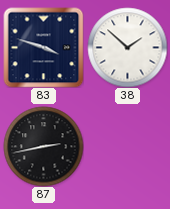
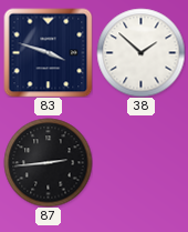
87: 2:43 -> 2:44 (48, 162)
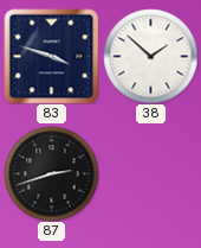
87: 2:44 -> 2:42 (51, 173)
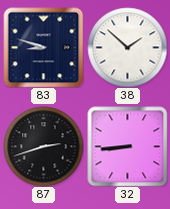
83: 3:48 -> 8:48 (43, 47)
32: none -> 8:44 (127, 146)
